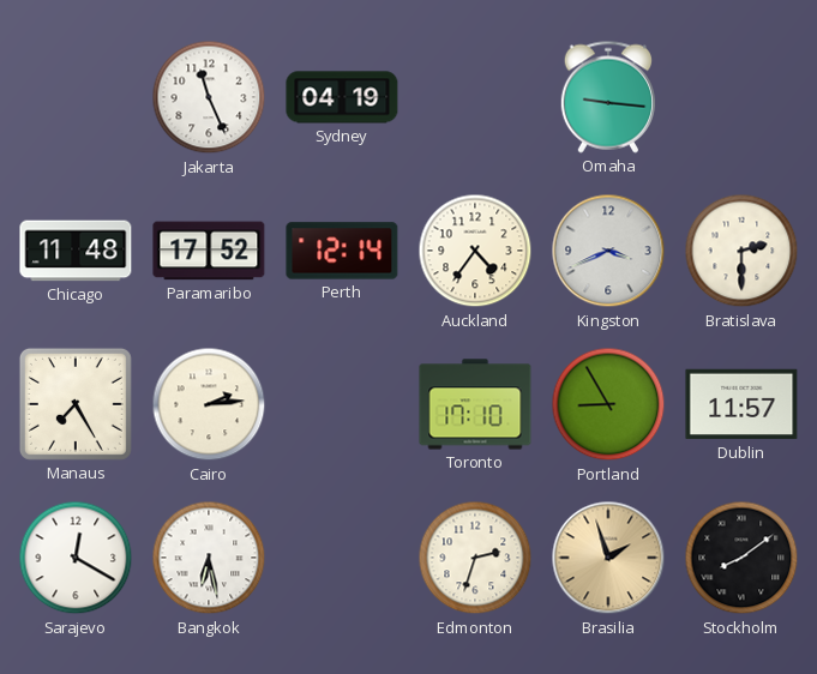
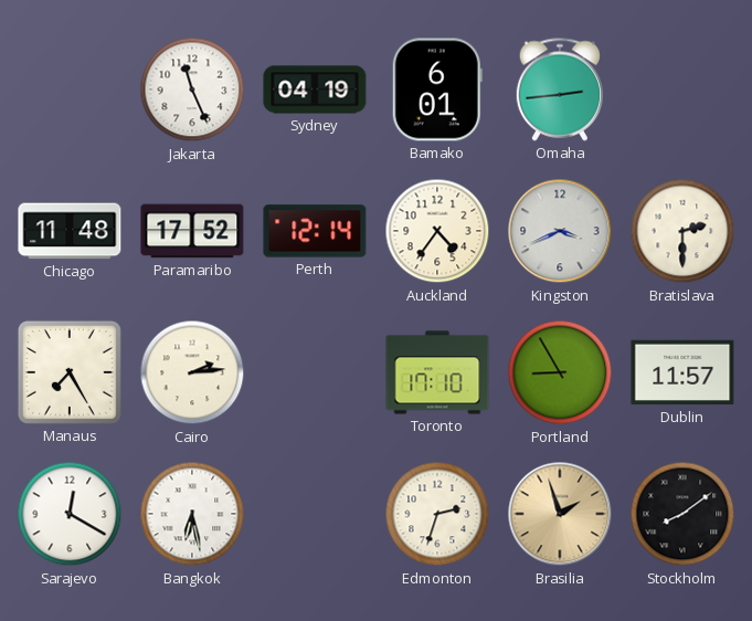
Bamako: none -> 6:01 (437, 90)
Omaha: 9:16 -> 2:44 (559, 90)
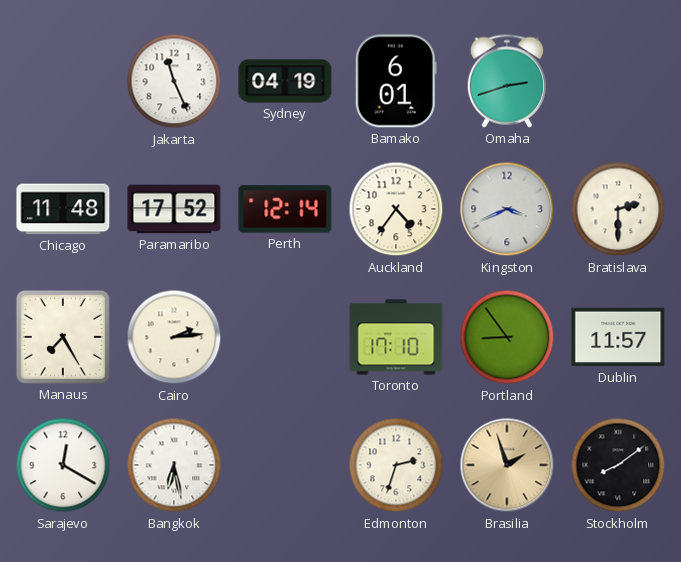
Omaha: 2:44 -> 2:42 (506, 81)
Portland: 8:55 -> 8:54 (507, 337)
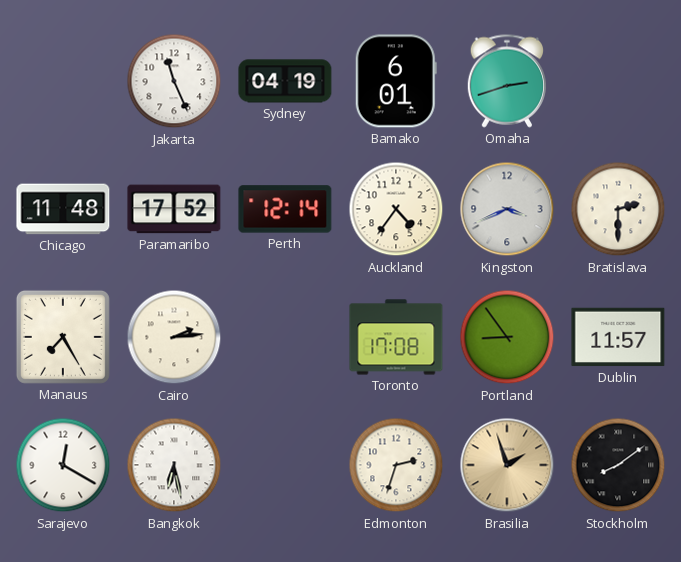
Toronto: 17:10 -> 17:08 (396, 337)
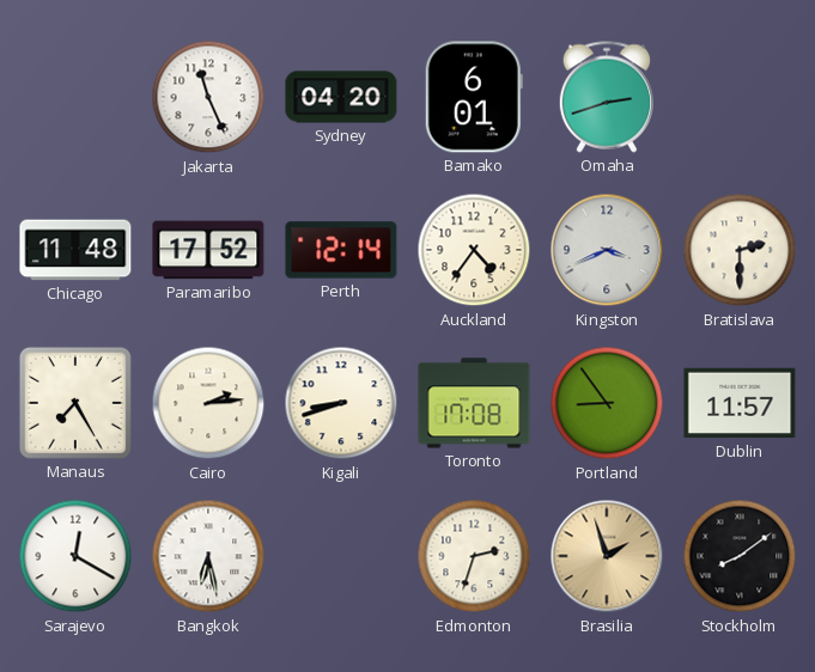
Sydney: 04:19 -> 04:20 (341, 97)
Kigali: none -> 8:42 (341, 403)
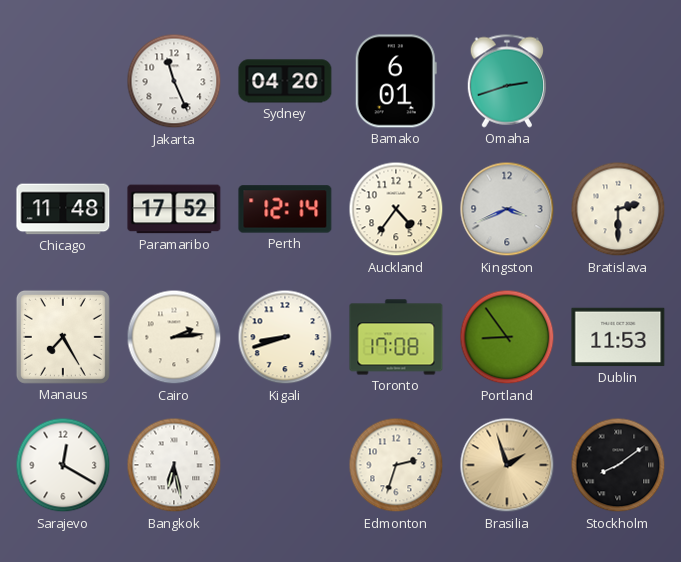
Dublin: 11:57 -> 11:53 (618, 337)
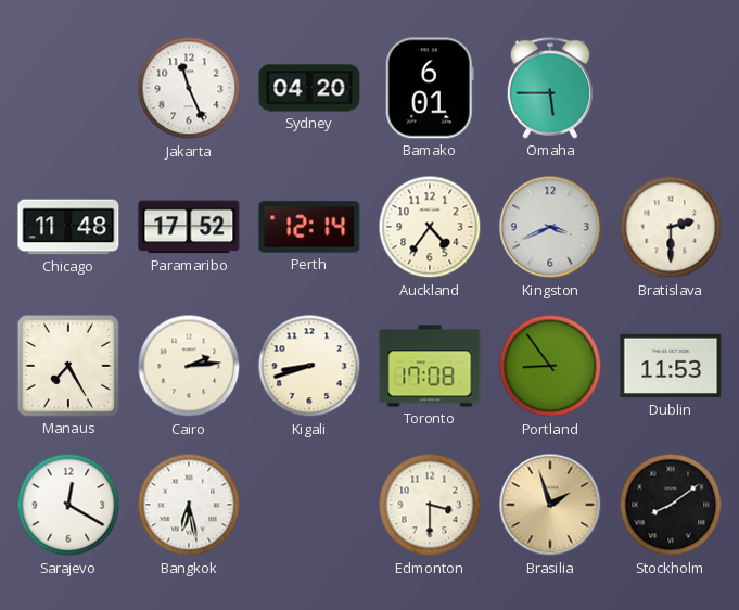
Omaha: 2:42 -> 5:45 (549, 88)
Edmonton: 2:33 -> 3:30 (430, 505)
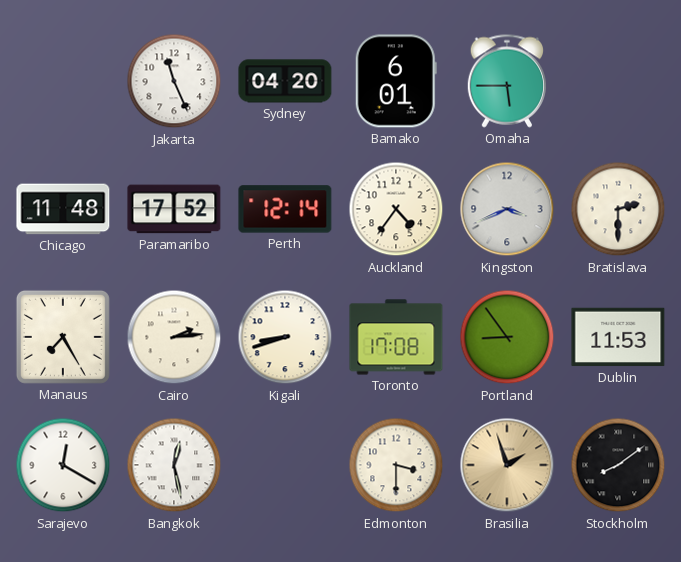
Bangkok: 6:28 -> 12:28 (174, 465)
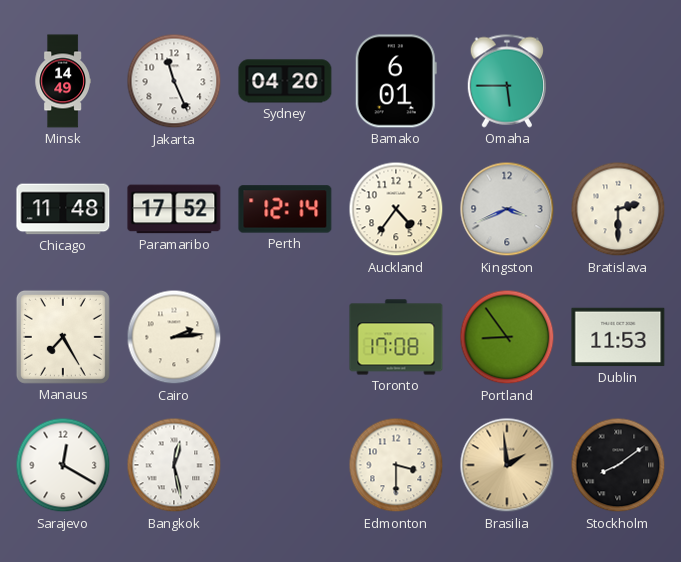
Minsk: none -> 14:49 (63, 81)
Kigali: 8:42 -> none (285, 337)
Brasilia: 1:57 -> 1:59 (507, 465)
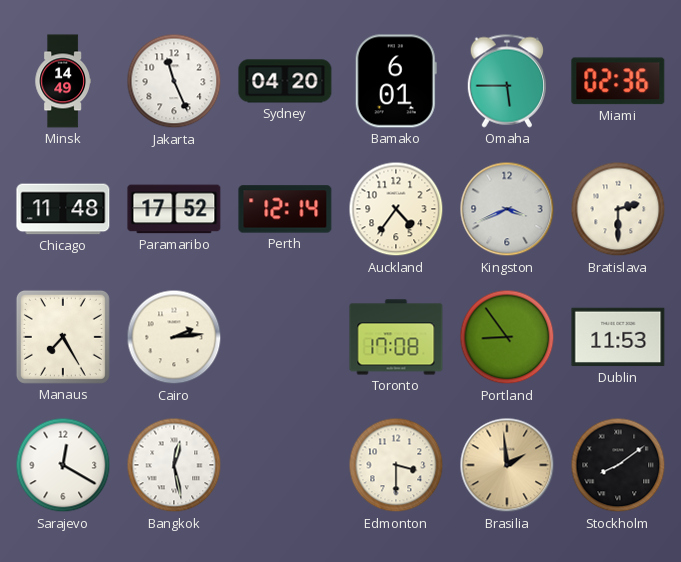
Miami: none -> 02:36 (618, 81)
